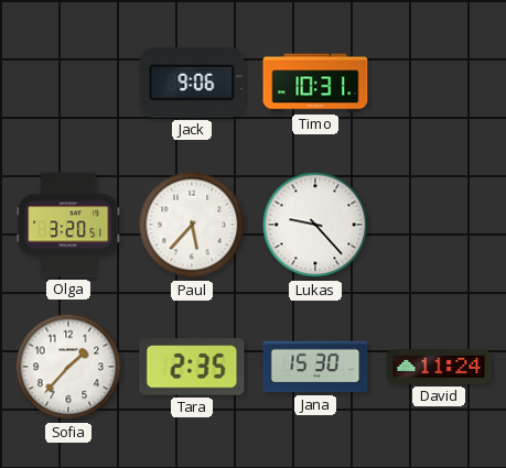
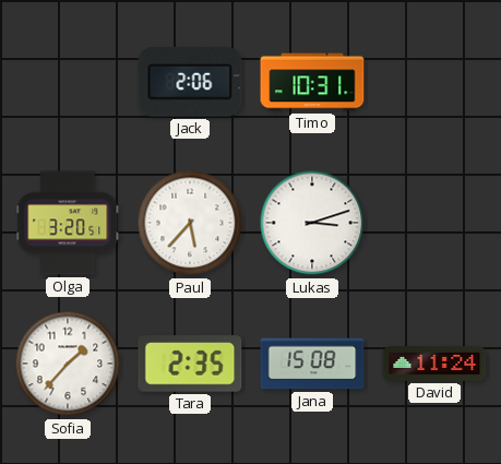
Jack: 9:06 -> 2:06 (190, 82)
Lukas: 9:23 -> 3:12 (312, 223)
Jana: 15:30 -> 15:08 (312, 364)
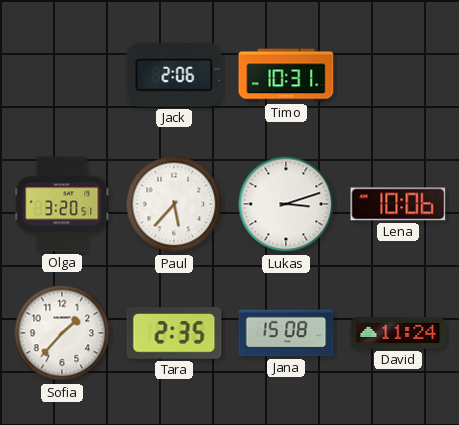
Lena: none -> 10:06 (398, 204)
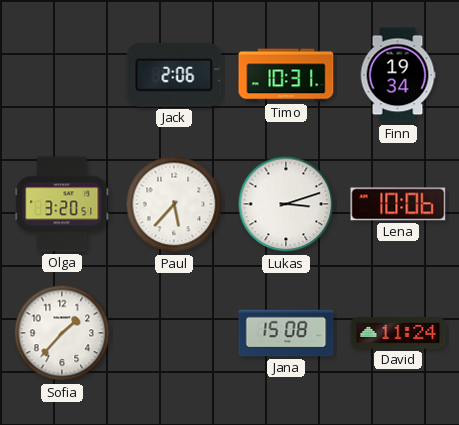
Finn: none -> 19:34 (398, 75)
Tara: 2:35 -> none (174, 333)
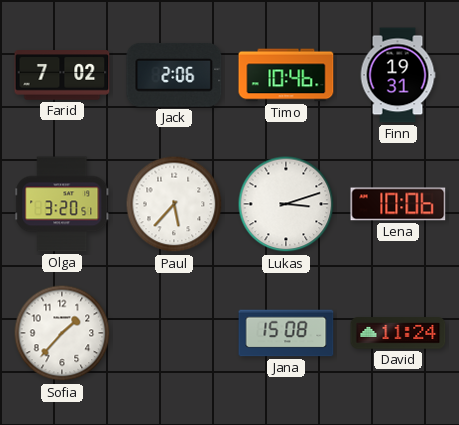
Farid: none -> 7:02 (62, 75)
Timo: 10:31 -> 10:46 (286, 75)
Finn: 19:34 -> 19:31 (398, 75)
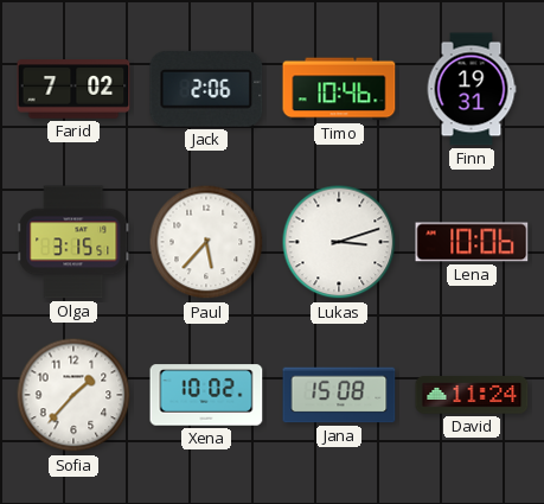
Olga: 3:20 -> 3:15 (73, 242)
Xena: none -> 10:02 (206, 395)
